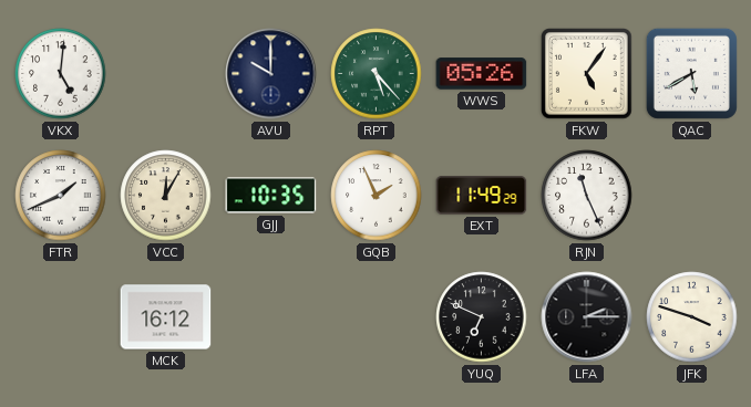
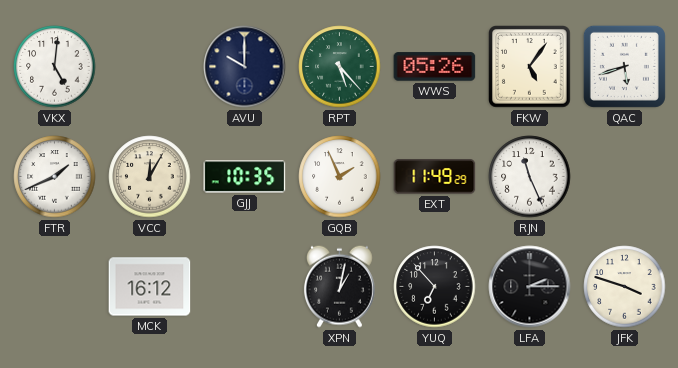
QAC: 5:40 -> 5:42 (624, 66)
XPN: none -> 1:02 (339, 286)
YUQ: 6:49 -> 6:53 (435, 287)
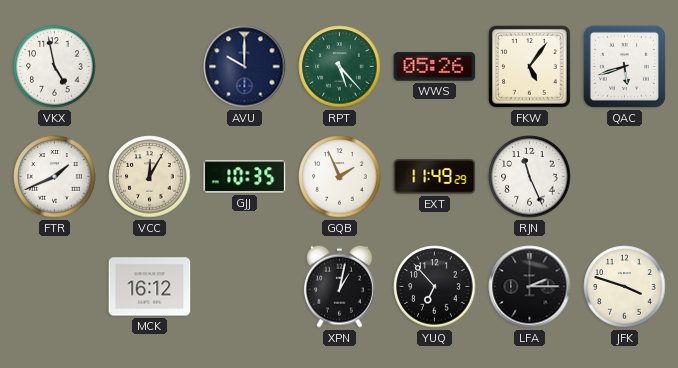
VKX: 5:01 -> 4:58 (55, 67)
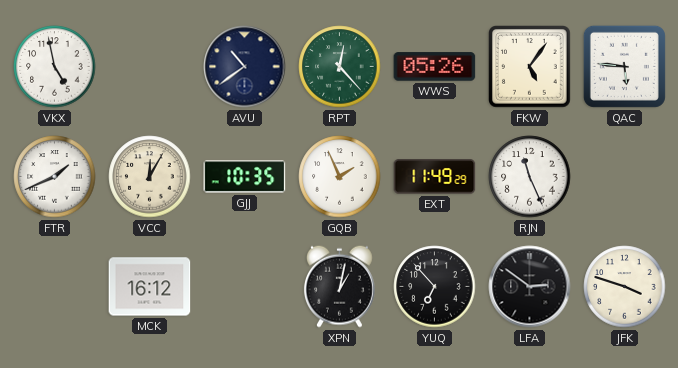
AVU: 10:00 -> 10:39 (245, 67)
RPT: 5:23 -> 12:23 (340, 67)
QAC: 5:42 -> 5:46 (624, 66)
LFA: 2:15 -> 2:51 (530, 287)
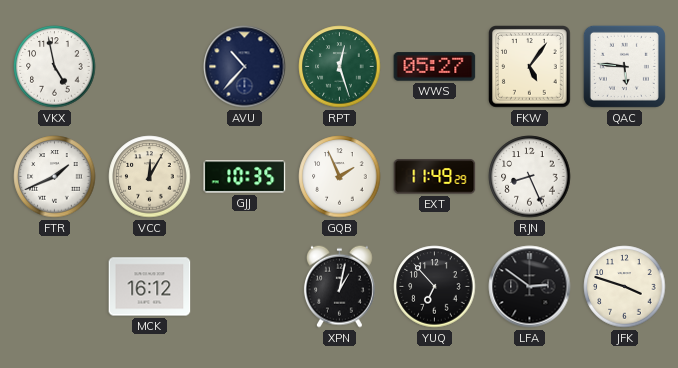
AVU: 10:39 -> 10:37 (245, 67)
RPT: 12:23 -> 12:27 (340, 67)
WWS: 05:26 -> 05:27 (435, 67)
RJN: 11:26 -> 8:26 (530, 177)
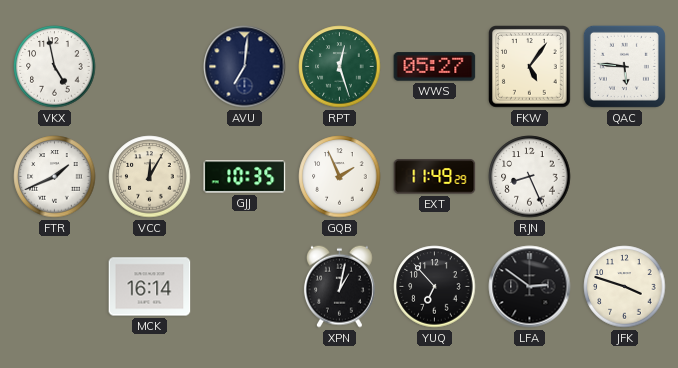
AVU: 10:37 -> 7:01 (245, 67)
MCK: 16:12 -> 16:14 (150, 287)
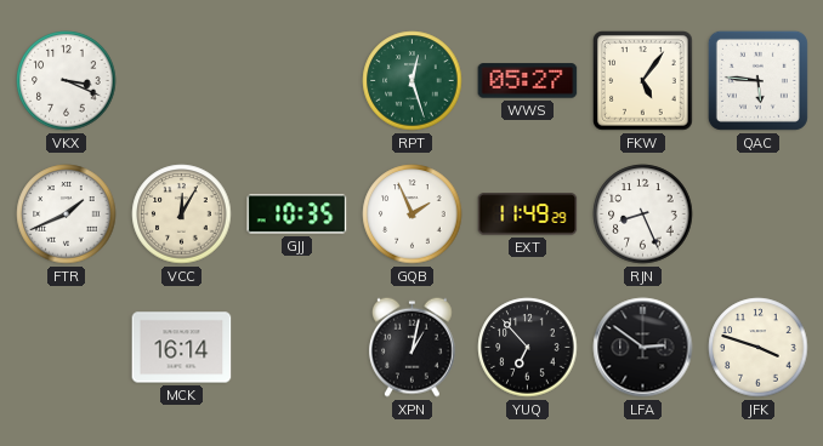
VKX: 4:58 -> 3:19 (67, 81)
AVU: 7:01 -> none (245, 67)
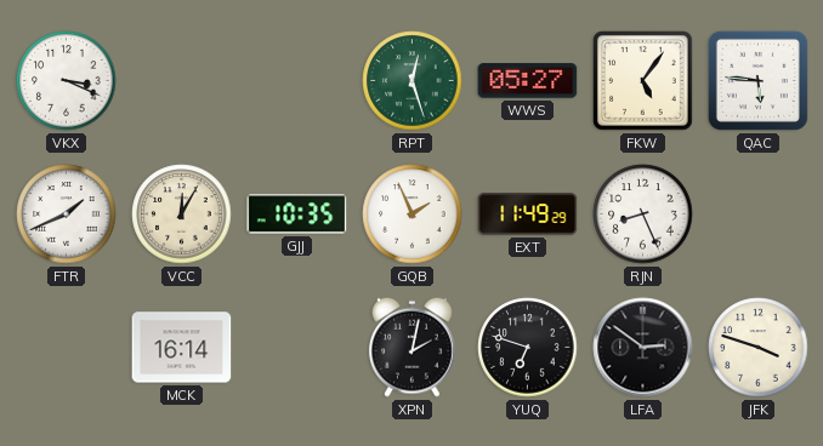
XPN: 1:02 -> 2:02 (411, 347)
YUQ: 6:53 -> 6:48 (528, 348)
